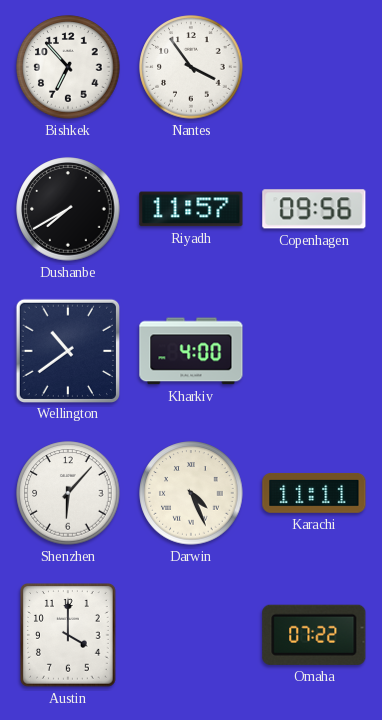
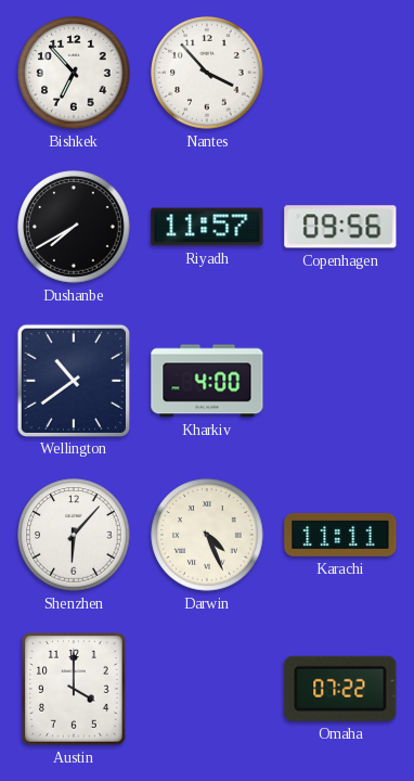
Nantes: 3:54 -> 3:53 (207, 73)
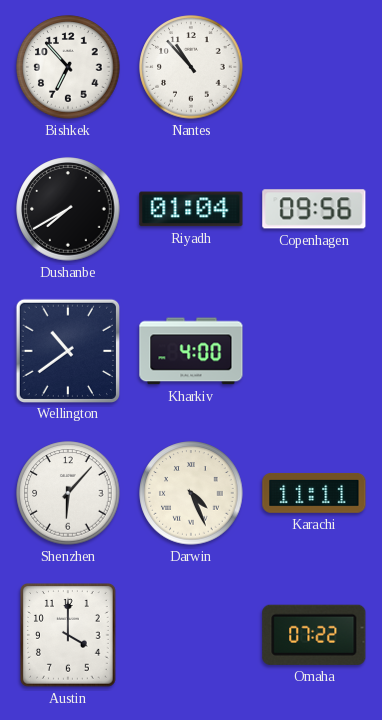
Nantes: 3:53 -> 10:53 (191, 67)
Riyadh: 11:57 -> 01:04 (191, 209)
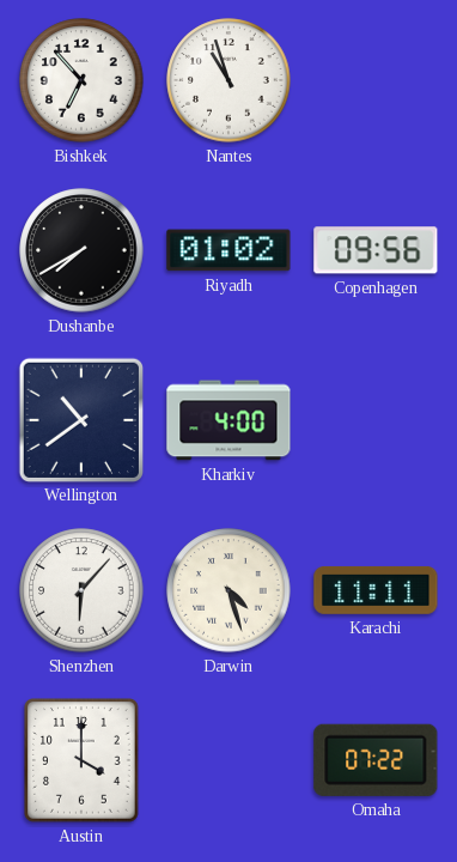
Nantes: 10:53 -> 10:57 (228, 80)
Riyadh: 01:04 -> 01:02 (228, 250)
Darwin: 4:26 -> 4:27 (228, 590)
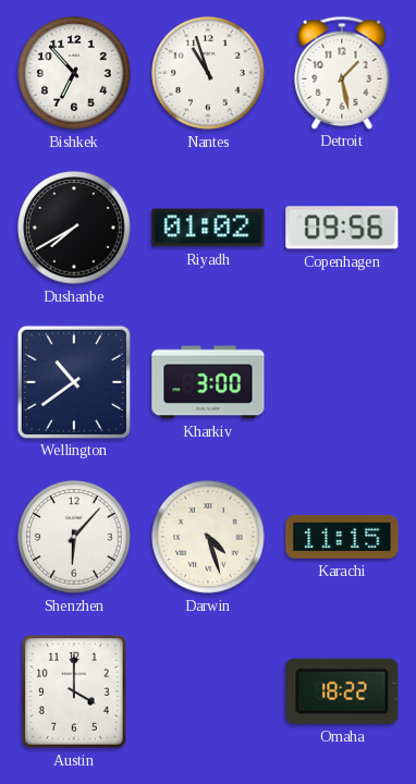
Detroit: none -> 1:28 (342, 72)
Kharkiv: 4:00 -> 3:00 (208, 382)
Karachi: 11:11 -> 11:15 (342, 537)
Omaha: 07:22 -> 18:22 (342, 691)
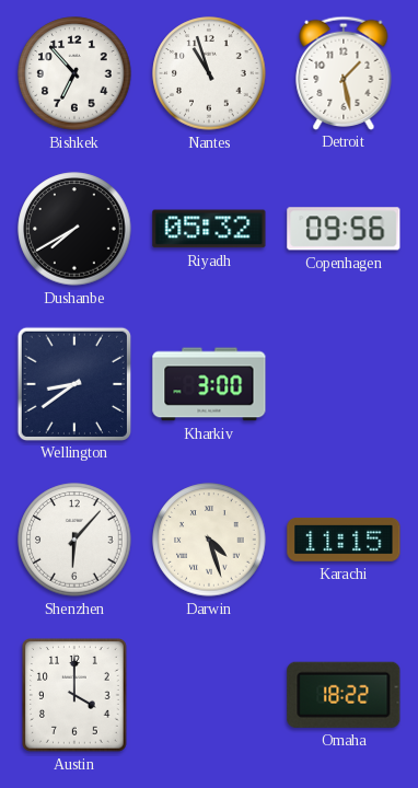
Riyadh: 01:02 -> 05:32 (209, 229)
Wellington: 10:39 -> 8:39 (73, 383)
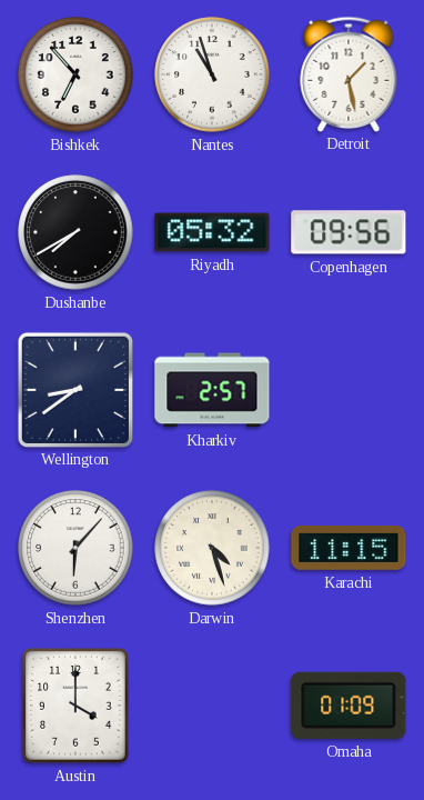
Kharkiv: 3:00 -> 2:57 (212, 390)
Omaha: 18:22 -> 01:09 (349, 706)
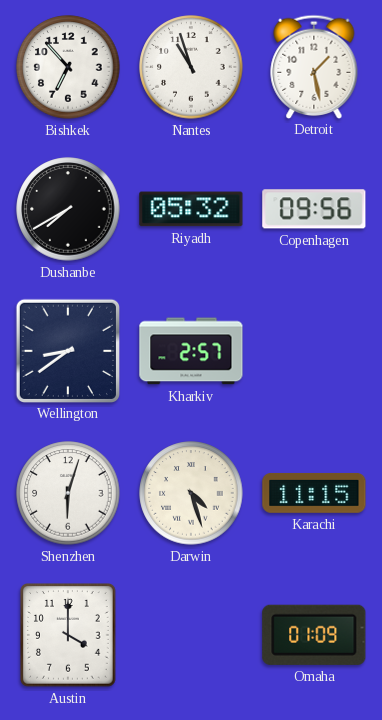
Shenzhen: 6:07 -> 6:03 (68, 493)
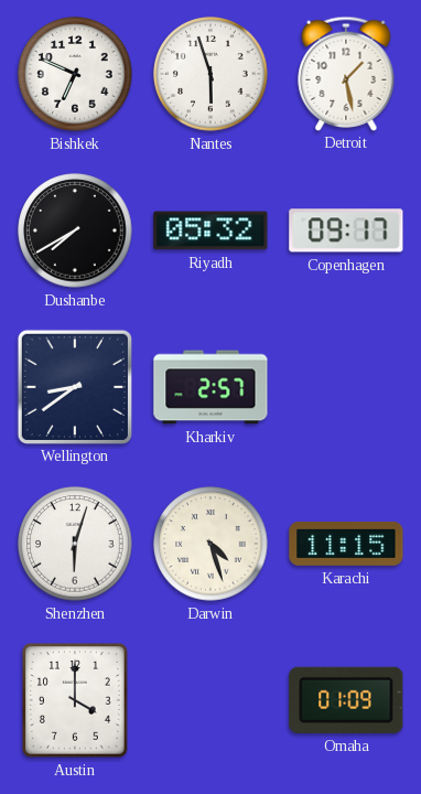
Bishkek: 6:53 -> 6:49 (75, 74)
Nantes: 10:57 -> 5:57 (210, 74)
Copenhagen: 09:56 -> 09:17 (346, 230)
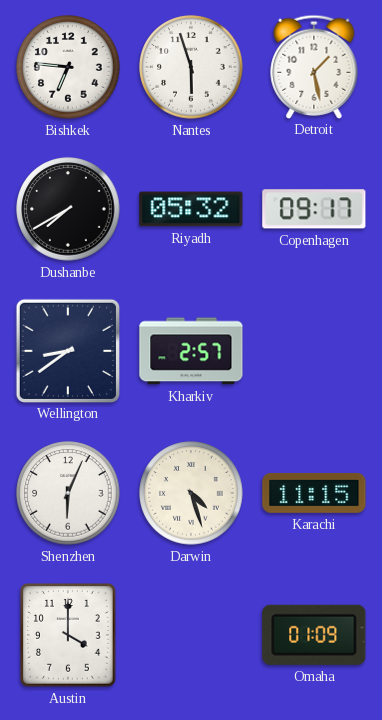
Bishkek: 6:49 -> 6:46 (68, 67)
Shenzhen: 6:03 -> 6:04 (68, 493)
